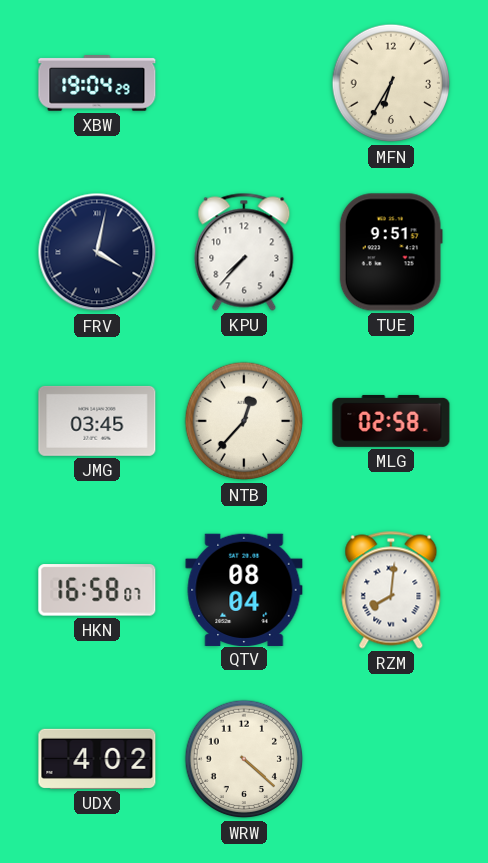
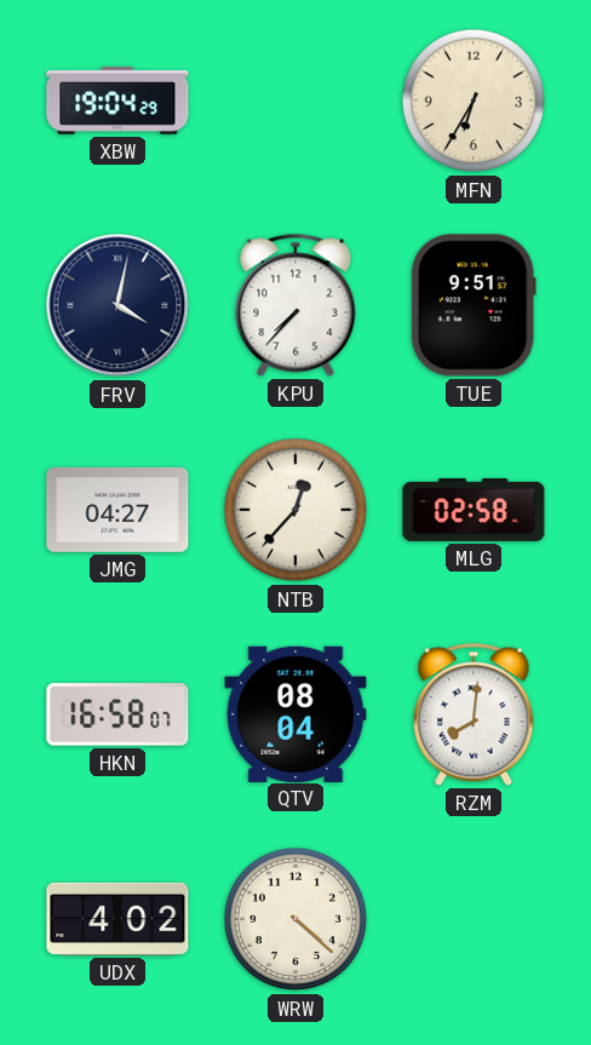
JMG: 03:45 -> 04:27 (117, 510)
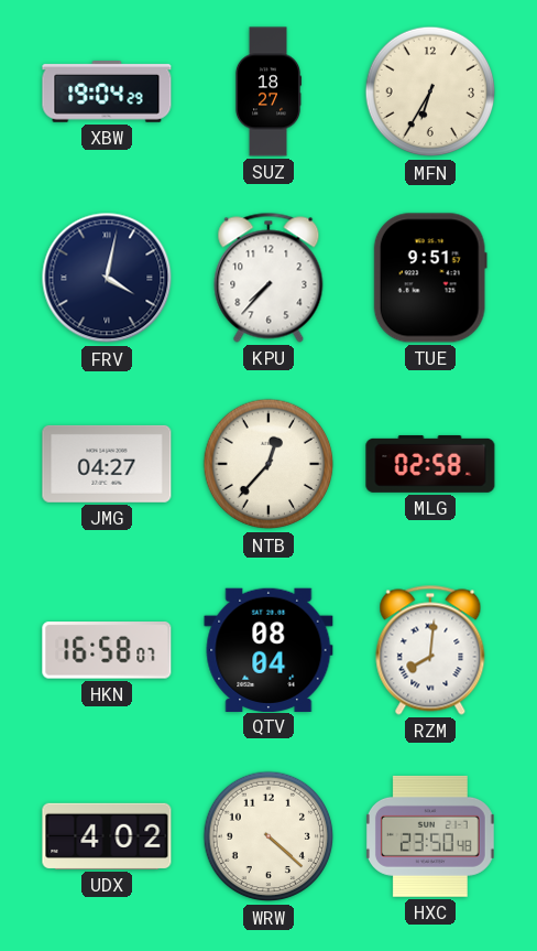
SUZ: none -> 18:27 (268, 91)
HXC: none -> 23:50 (430, 836)
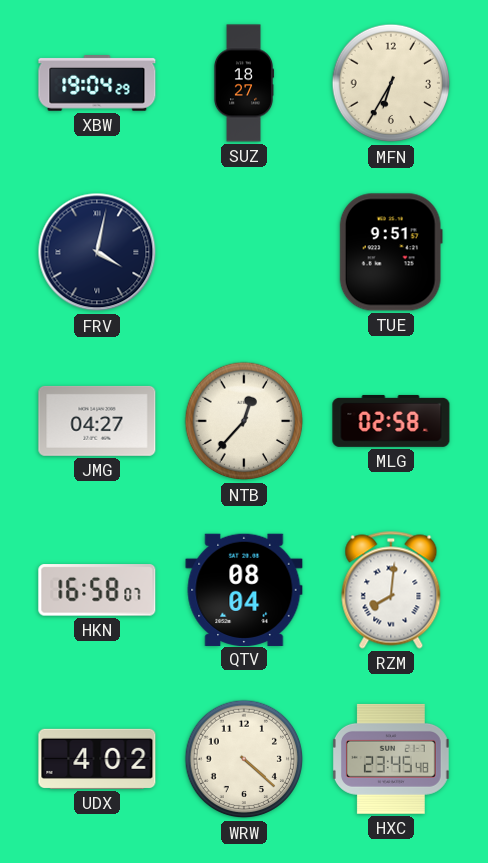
KPU: 7:37 -> none (268, 278)
HXC: 23:50 -> 23:45 (391, 759)
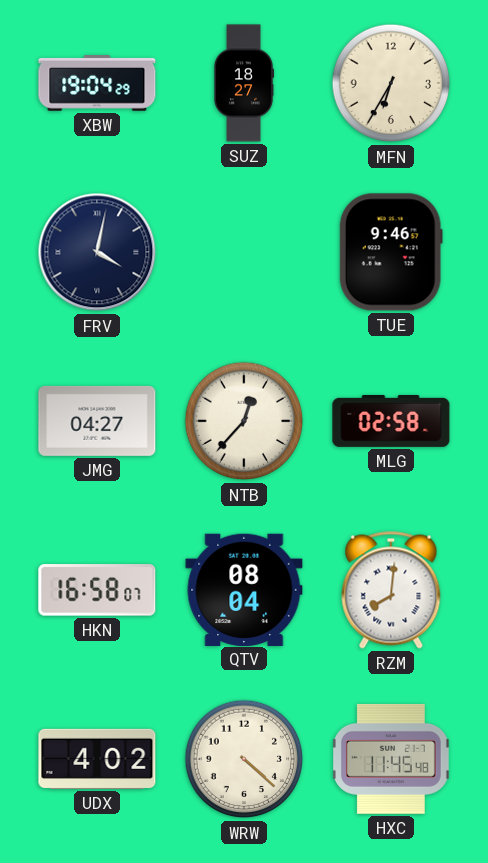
TUE: 9:51 -> 9:46 (391, 252)
HXC: 23:45 -> 11:45 (391, 759)
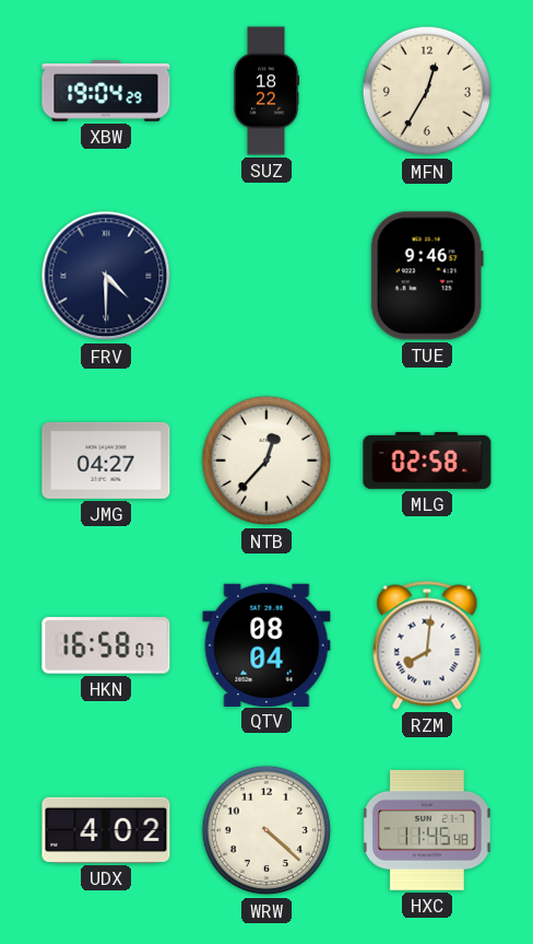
SUZ: 18:27 -> 18:22 (266, 91)
MFN: 6:35 -> 12:35 (427, 91)
FRV: 4:02 -> 4:30 (106, 276)
